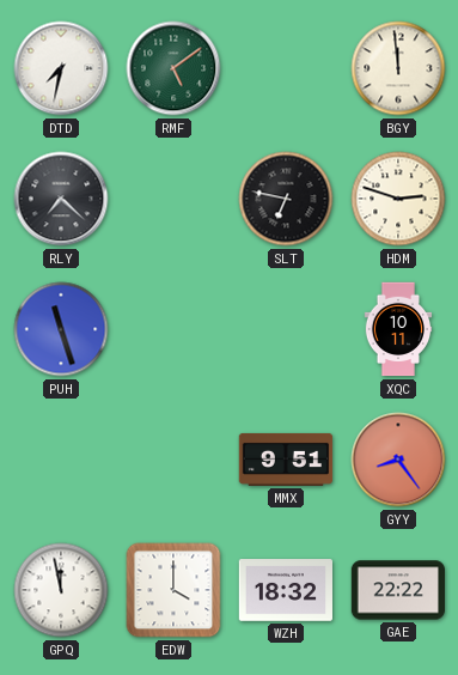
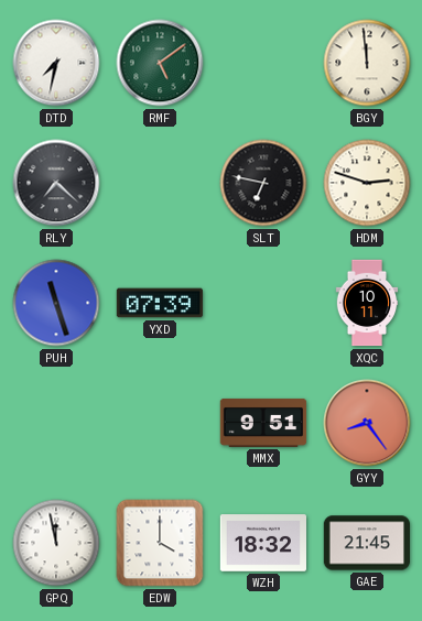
YXD: none -> 07:39 (159, 303)
GAE: 22:22 -> 21:45 (367, 543)
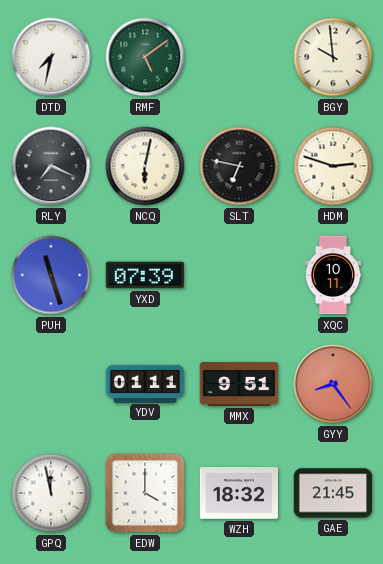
BGY: 11:59 -> 9:59 (333, 57)
RLY: 7:22 -> 7:19 (51, 166)
NCQ: none -> 6:02 (145, 166)
YDV: none -> 01:11 (145, 383)
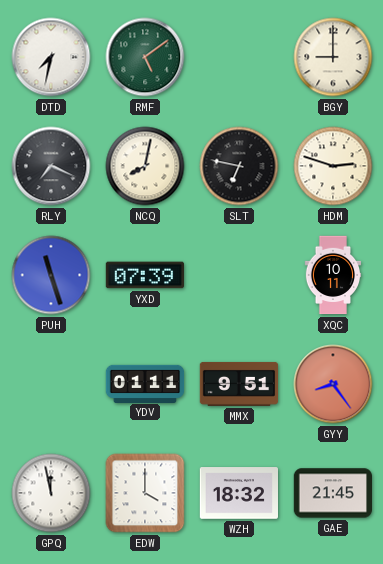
BGY: 9:59 -> 9:00 (333, 57)
NCQ: 6:02 -> 8:02 (145, 166)
